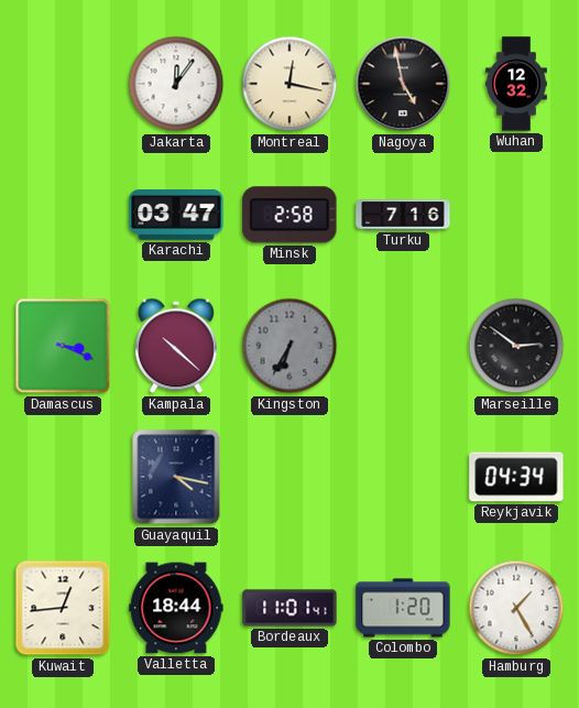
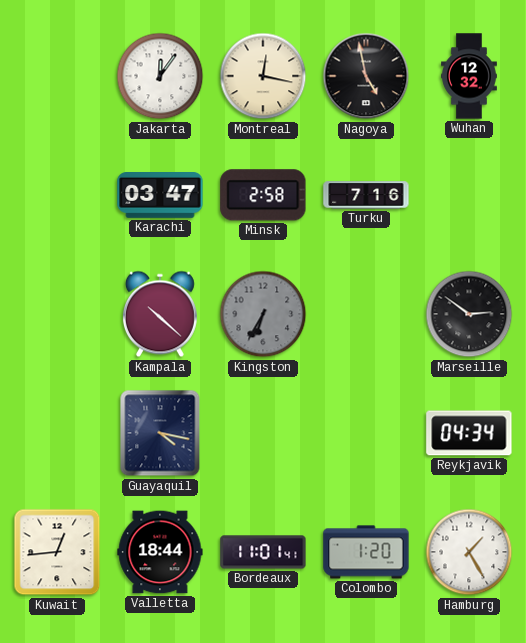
Damascus: 3:19 -> none (63, 346)
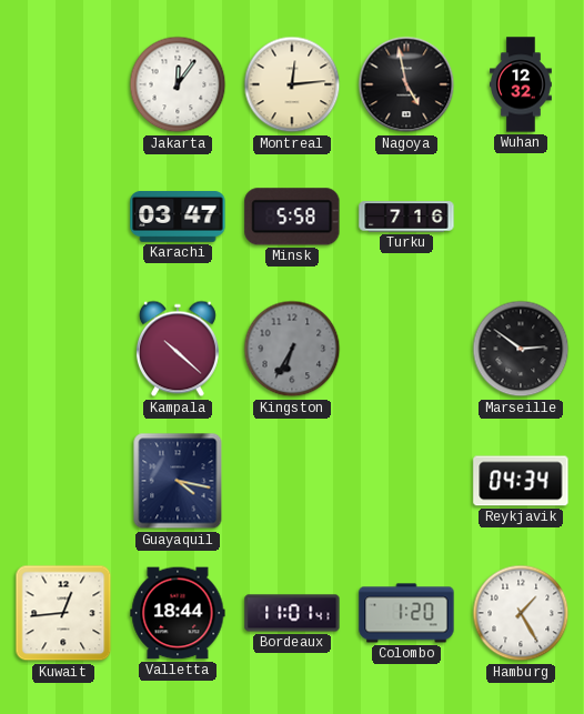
Montreal: 12:17 -> 12:14 (292, 84)
Minsk: 2:58 -> 5:58 (292, 217)
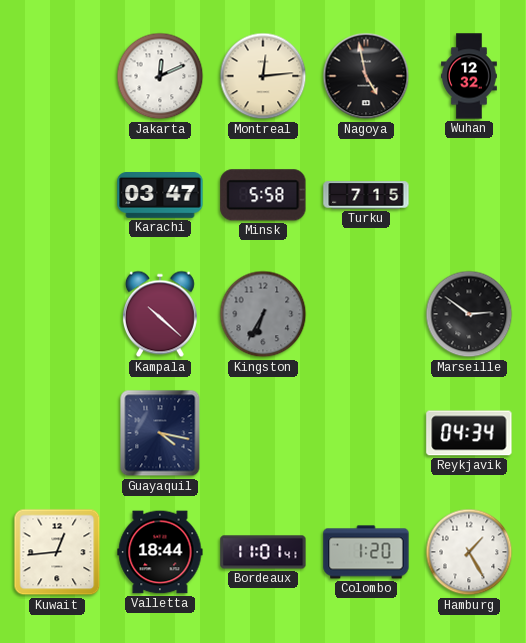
Jakarta: 12:06 -> 12:11 (160, 76)
Turku: 7:16 -> 7:15 (366, 195)
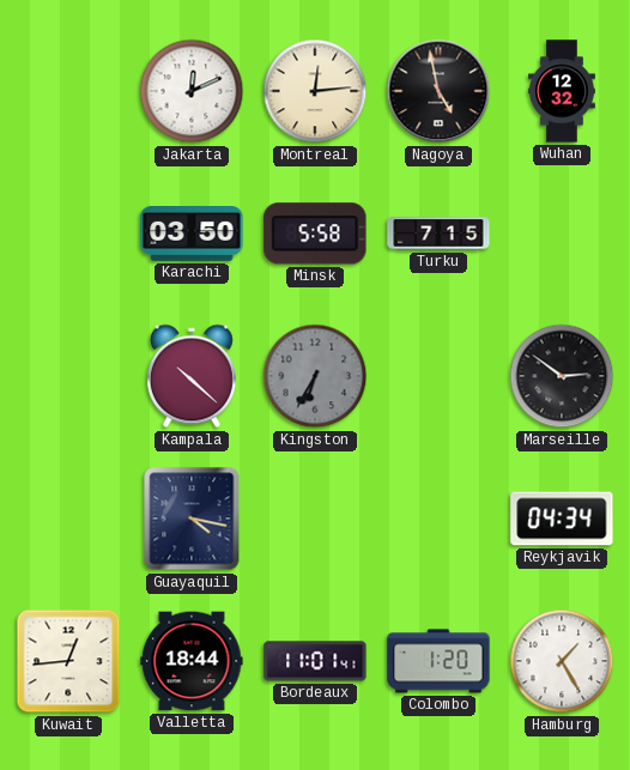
Karachi: 03:47 -> 03:50 (192, 235)
